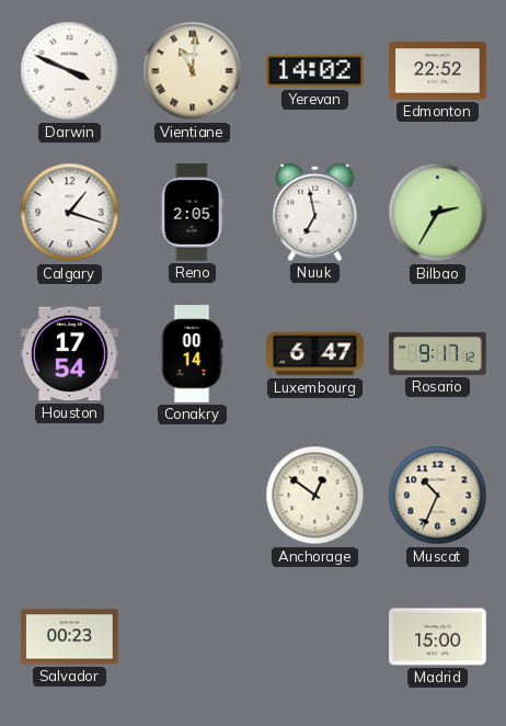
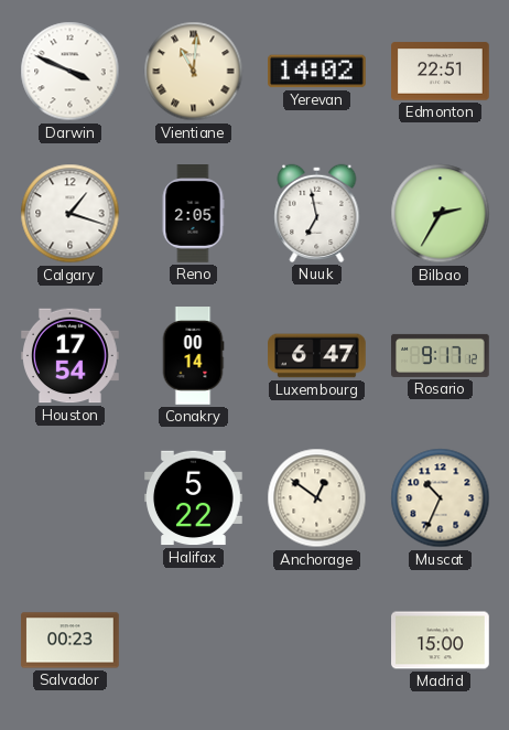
Edmonton: 22:52 -> 22:51 (441, 72)
Halifax: none -> 5:22 (194, 498)
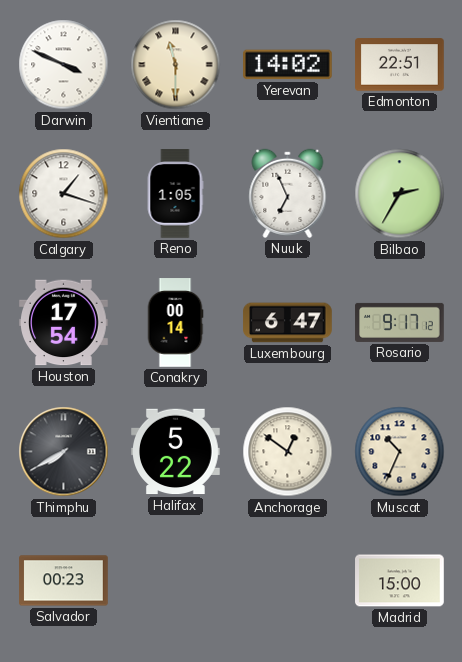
Vientiane: 11:01 -> 11:30 (176, 65)
Reno: 2:05 -> 1:05 (175, 194)
Nuuk: 6:58 -> 6:56 (288, 193)
Thimphu: none -> 7:40 (64, 452)
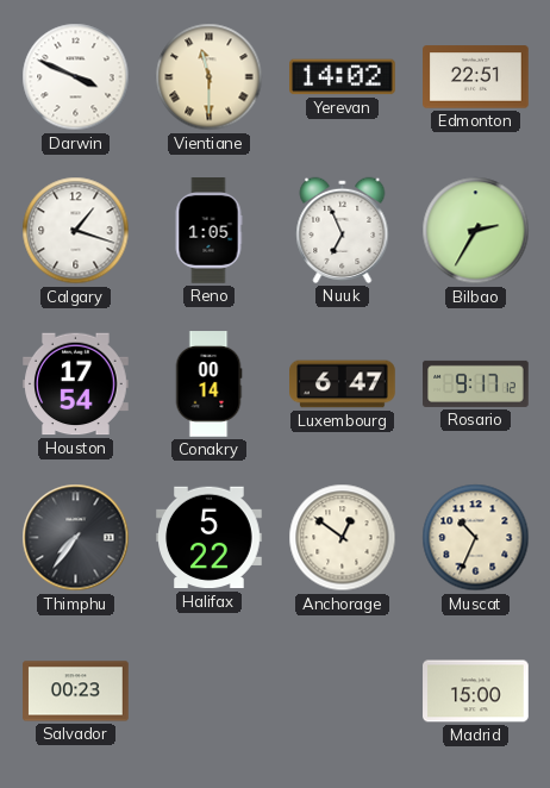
Thimphu: 7:40 -> 7:36 (76, 538)
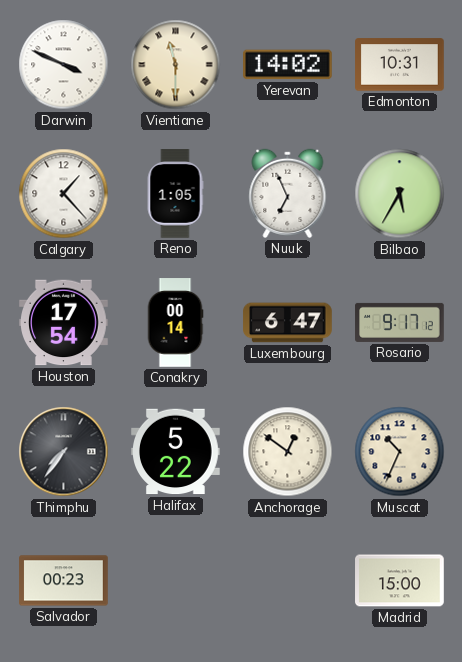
Edmonton: 22:51 -> 10:31 (400, 65)
Calgary: 1:18 -> 1:23 (64, 194)
Bilbao: 2:35 -> 5:35 (400, 194)
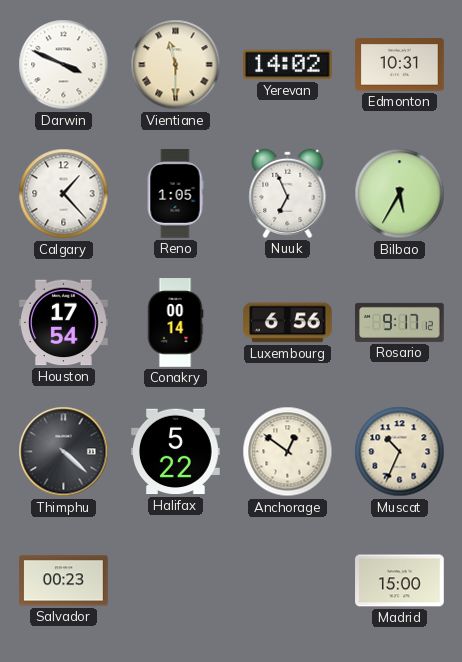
Luxembourg: 6:47 -> 6:56 (288, 323)
Thimphu: 7:36 -> 4:22 (64, 452)
